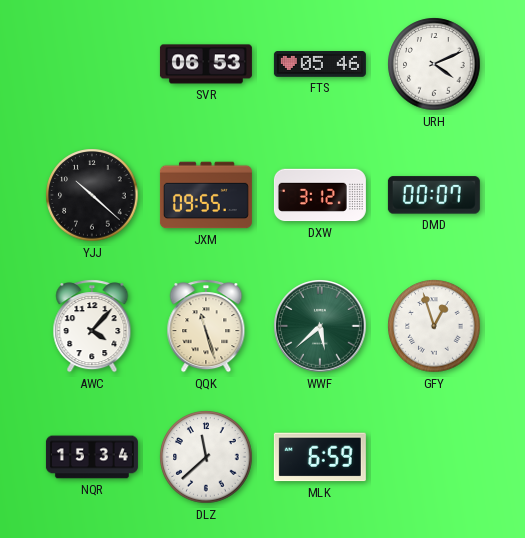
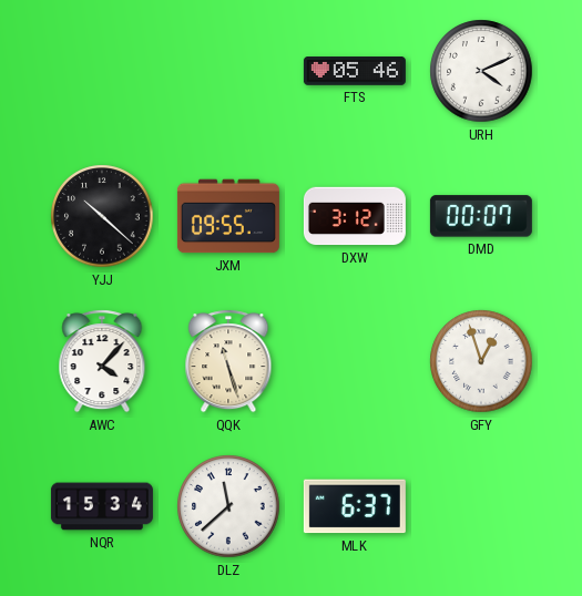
SVR: 06:53 -> none (206, 64)
WWF: 5:38 -> none (320, 326)
MLK: 6:59 -> 6:37 (355, 506)
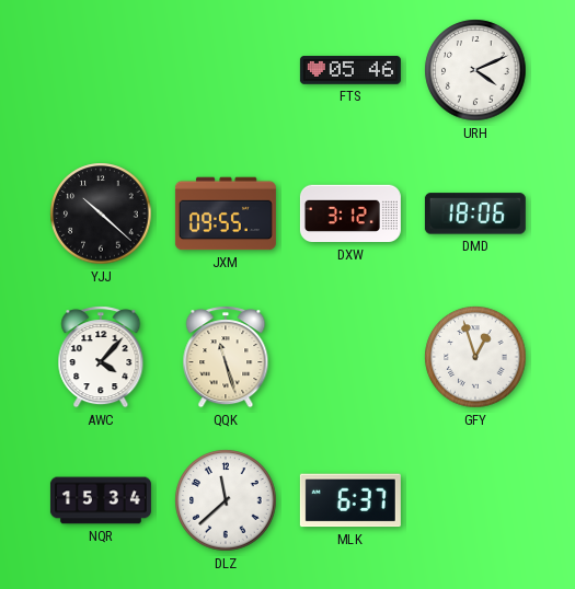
DMD: 00:07 -> 18:06 (475, 213)
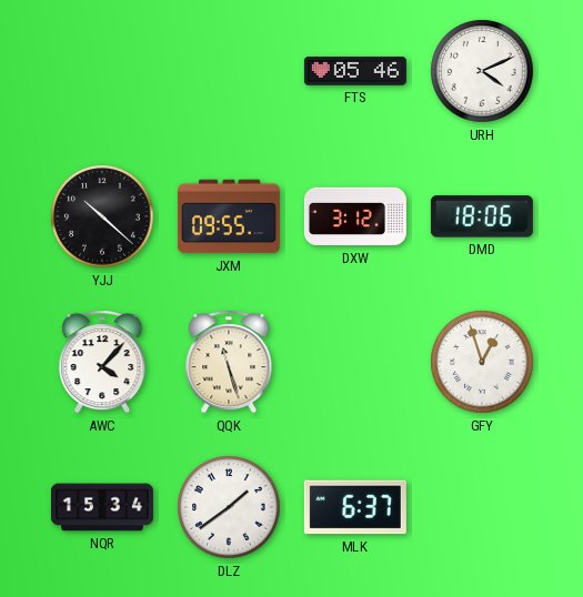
DLZ: 11:38 -> 1:39 (229, 507)
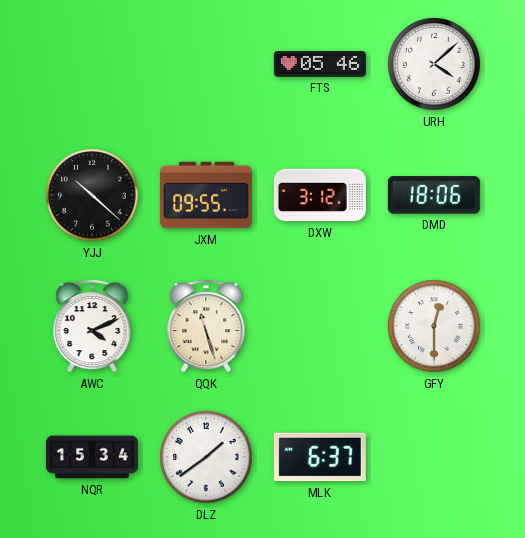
URH: 4:11 -> 4:08 (434, 64)
AWC: 4:07 -> 4:11 (92, 326)
GFY: 12:57 -> 12:30 (434, 326)
